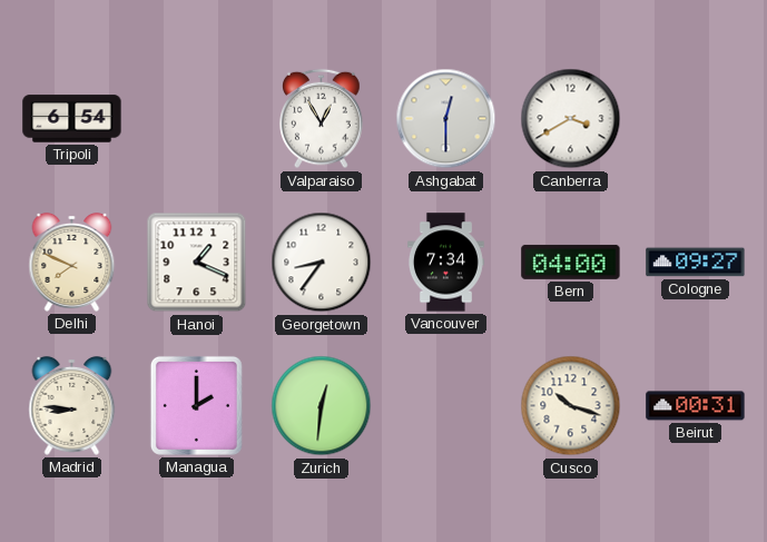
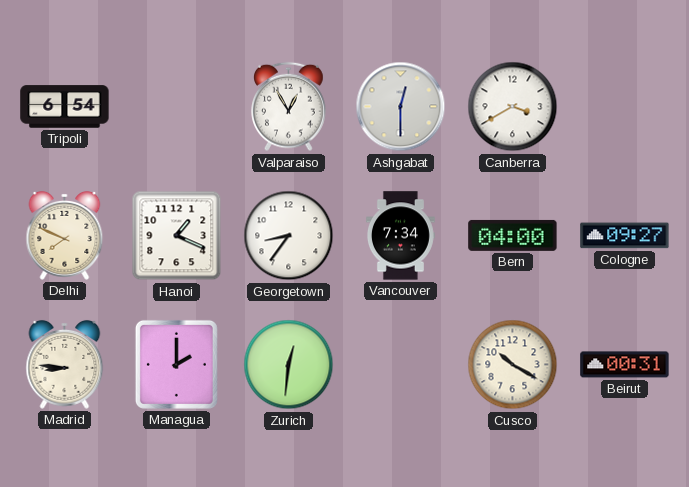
Cusco: 10:18 -> 10:20 (513, 365)
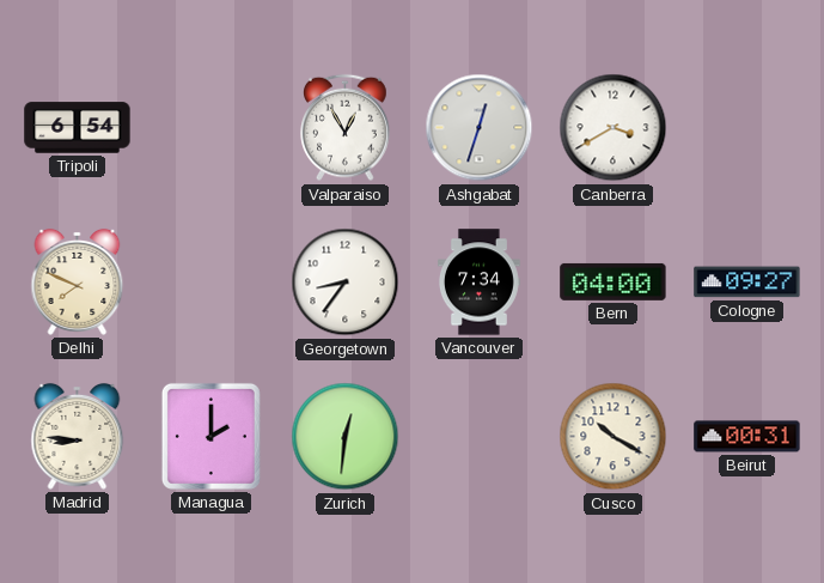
Ashgabat: 12:30 -> 12:33 (480, 128)
Hanoi: 1:19 -> none (177, 236)
